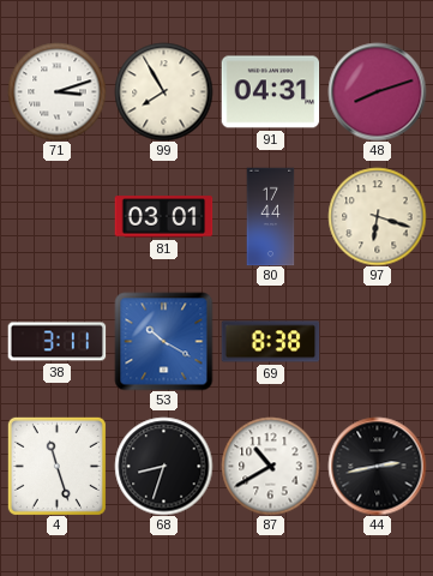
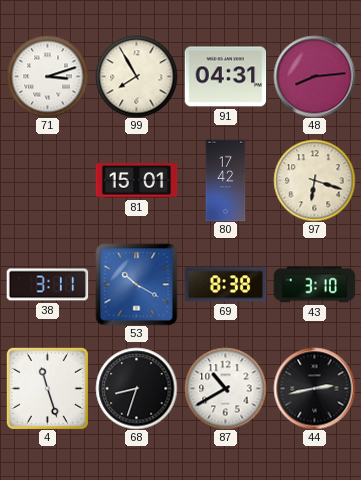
48: 8:12 -> 8:14 (314, 76)
81: 03:01 -> 15:01 (136, 181)
80: 17:44 -> 17:42 (226, 180)
43: none -> 3:10 (314, 285)
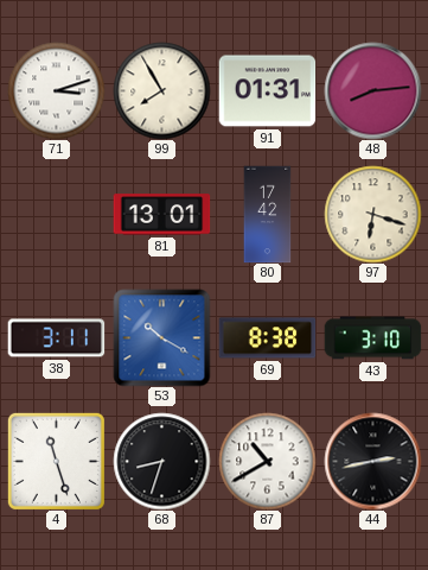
91: 04:31 -> 01:31 (267, 91)
81: 15:01 -> 13:01 (161, 215)
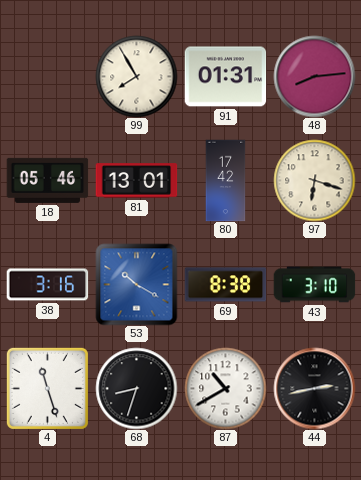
71: 3:12 -> none (56, 90)
18: none -> 05:46 (47, 180)
38: 3:11 -> 3:16 (47, 285)
